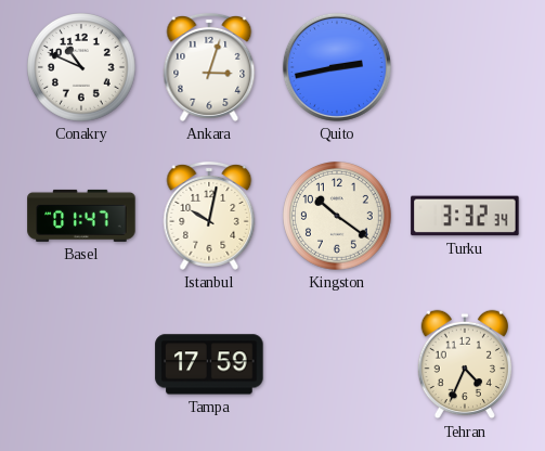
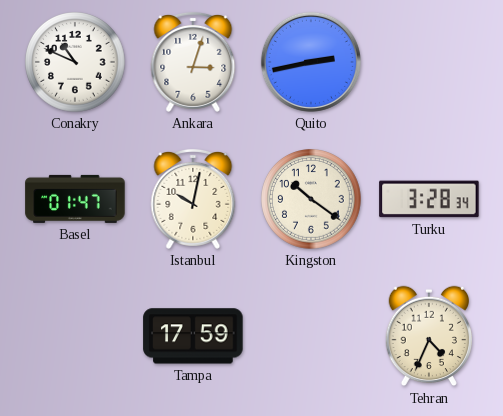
Turku: 3:32 -> 3:28 (429, 199)
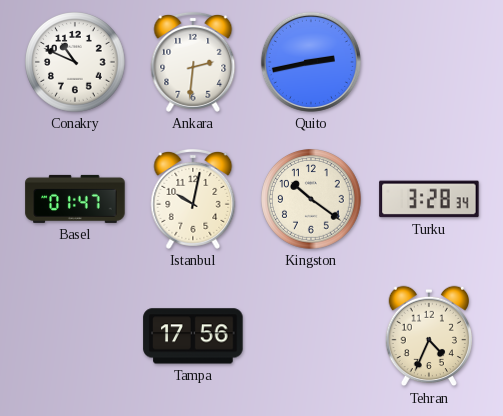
Ankara: 3:03 -> 2:31 (193, 62)
Tampa: 17:59 -> 17:56 (193, 336)
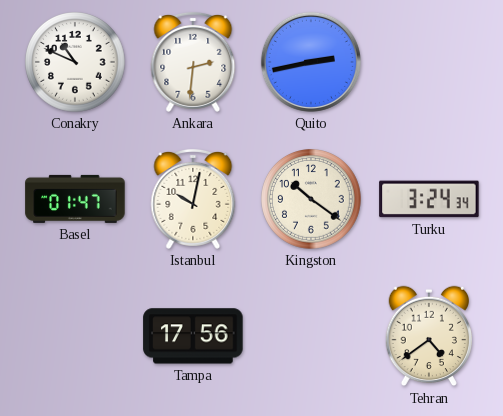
Turku: 3:28 -> 3:24 (429, 199)
Tehran: 4:34 -> 4:39 (428, 336)
